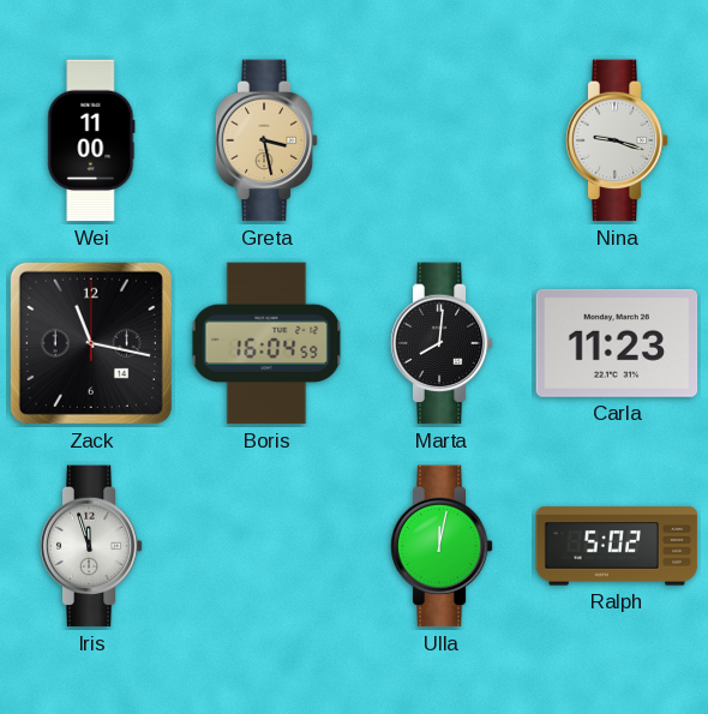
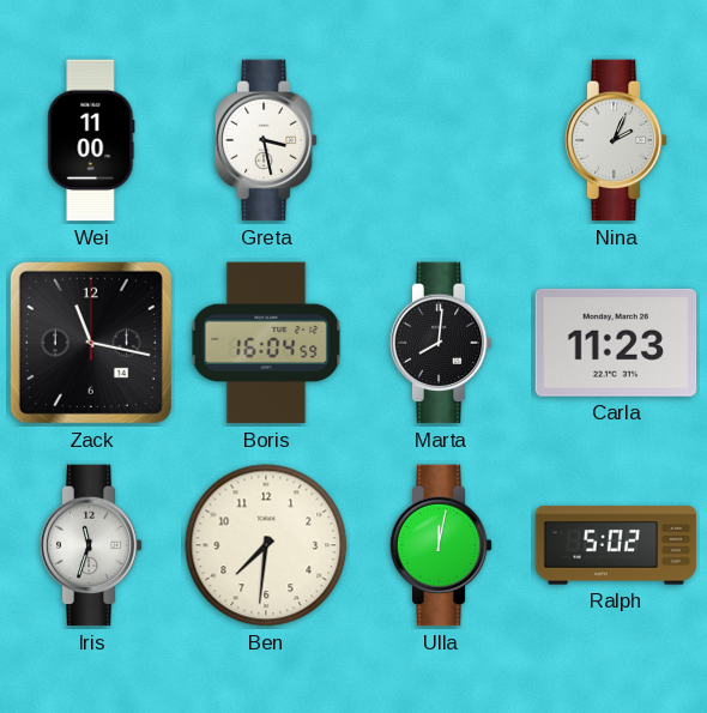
Greta dial: champagne -> white (266, 140)
Nina: 9:18 -> 2:04 (616, 140)
Iris: 11:57 -> 11:33 (91, 545)
Ben: none -> 7:31 (266, 545)
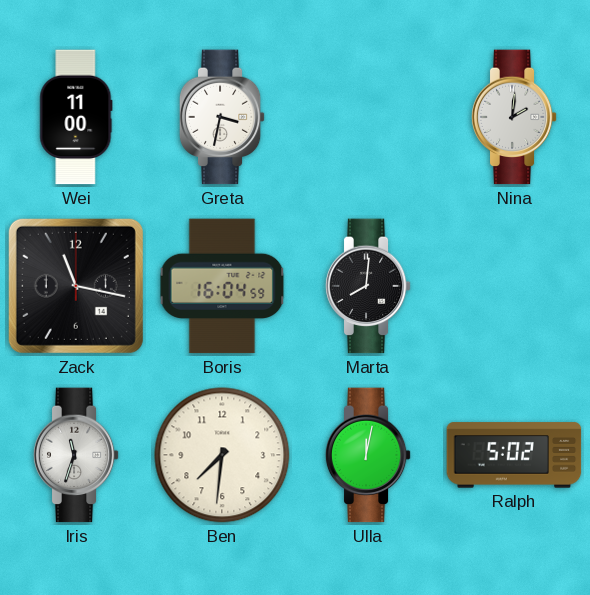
Greta: 3:28 -> 3:32 (222, 117)
Nina: 2:04 -> 2:01 (514, 117)
Carla: 11:23 -> none (616, 343)
